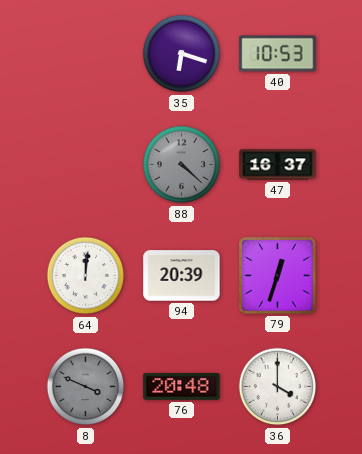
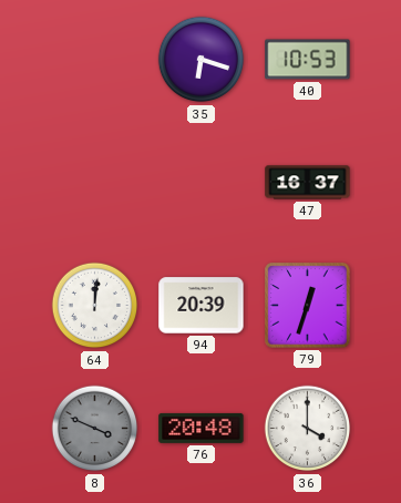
88: 4:22 -> none (182, 165)
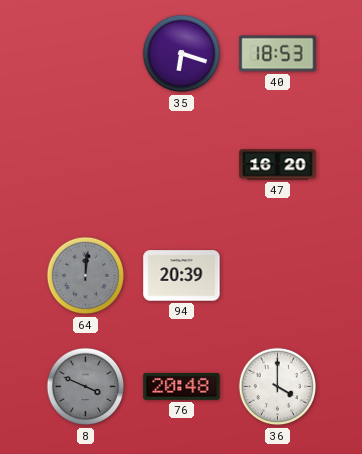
40: 10:53 -> 18:53 (278, 54)
47: 16:37 -> 16:20 (278, 165)
64 dial: white -> grey (86, 276)
79: 12:33 -> none (308, 306)
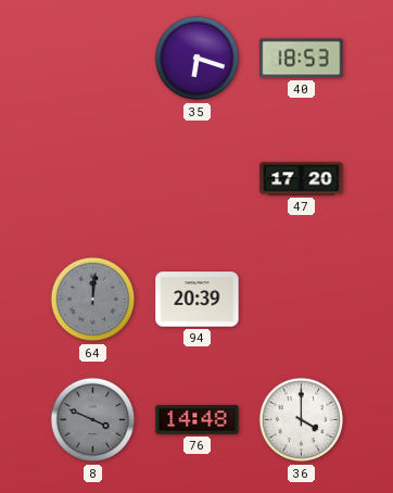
47: 16:20 -> 17:20 (302, 179)
76: 20:48 -> 14:48 (198, 419)
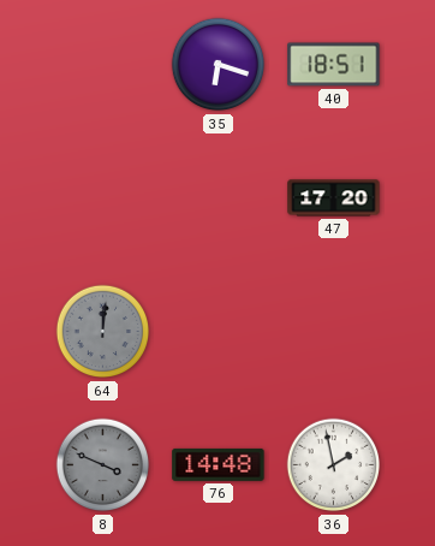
40: 18:53 -> 18:51 (334, 65)
94: 20:39 -> none (198, 300)
36: 4:00 -> 1:58 (334, 465)
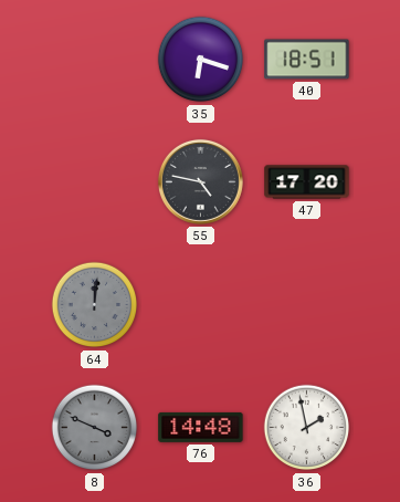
55: none -> 4:47 (200, 181)
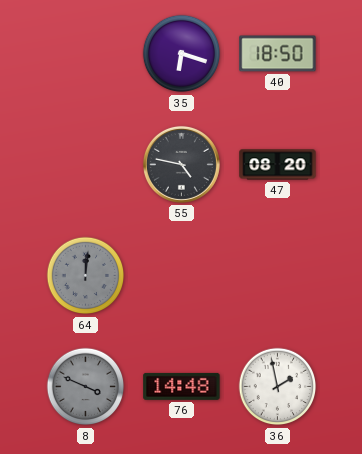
40: 18:51 -> 18:50 (278, 54)
47: 17:20 -> 08:20 (278, 165)
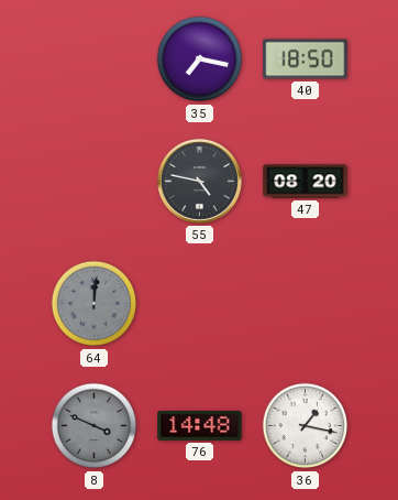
35: 6:18 -> 7:17 (200, 59)
36: 1:58 -> 1:17 (306, 426)
